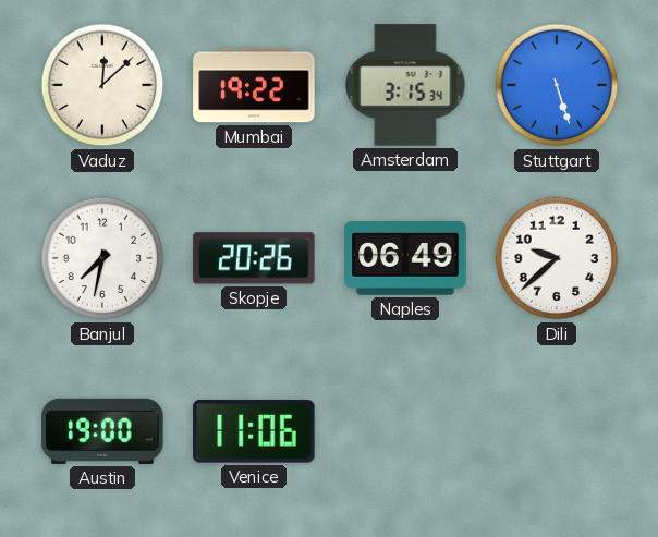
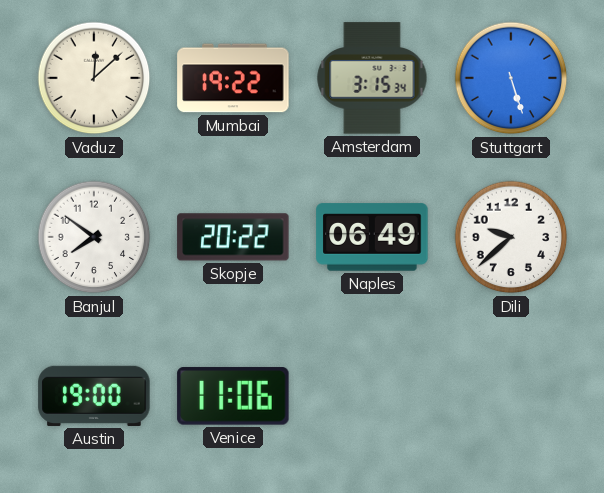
Banjul: 7:32 -> 7:51 (94, 237)
Skopje: 20:26 -> 20:22 (233, 237)
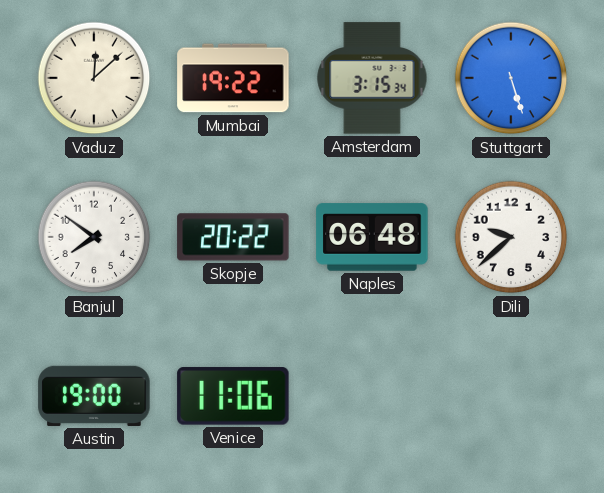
Naples: 06:49 -> 06:48 (372, 237)
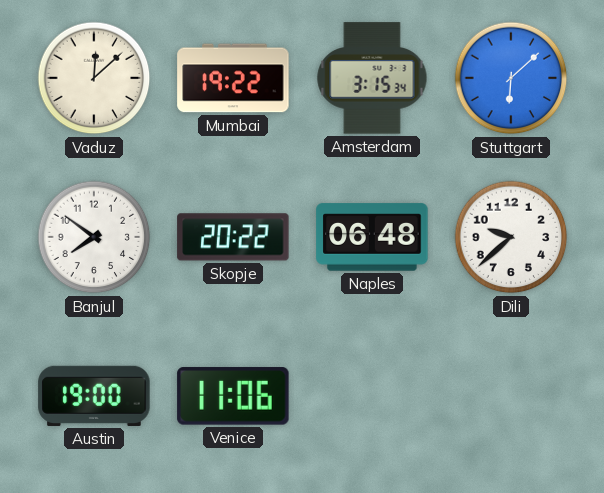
Stuttgart: 5:27 -> 6:08 (511, 78)
